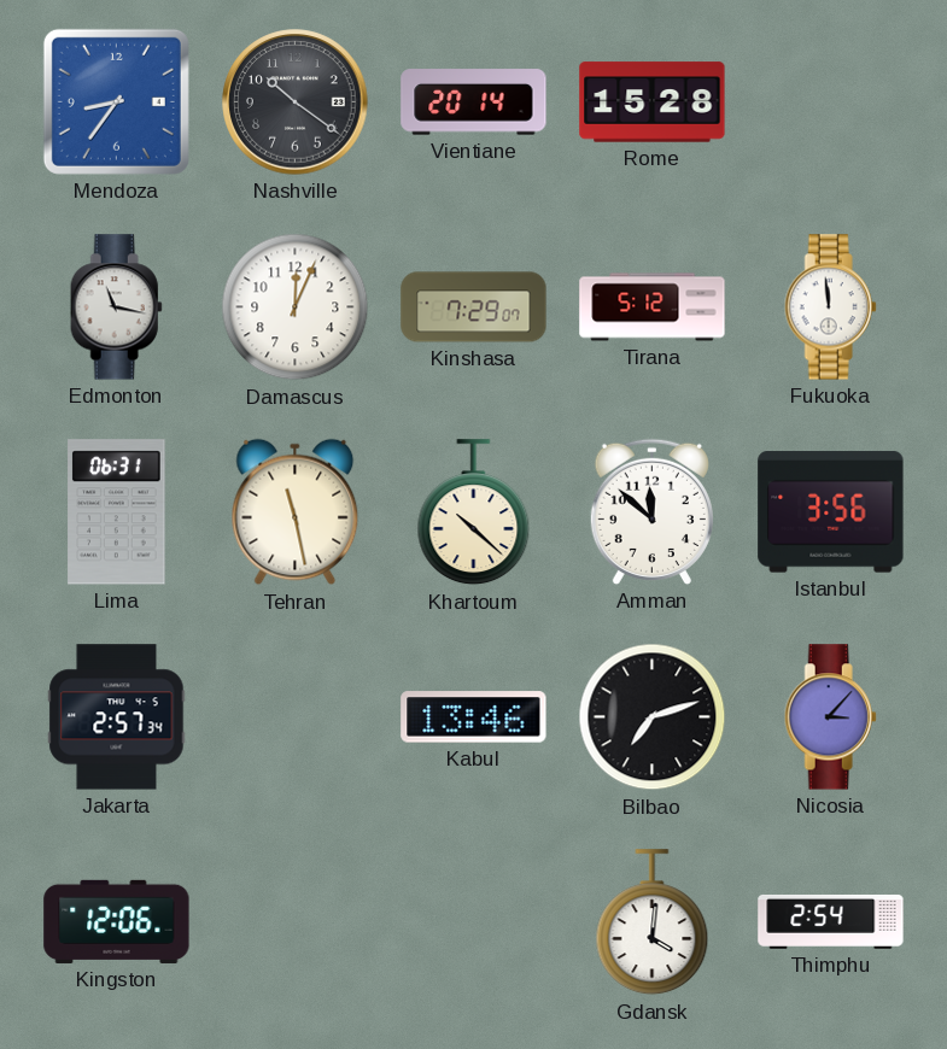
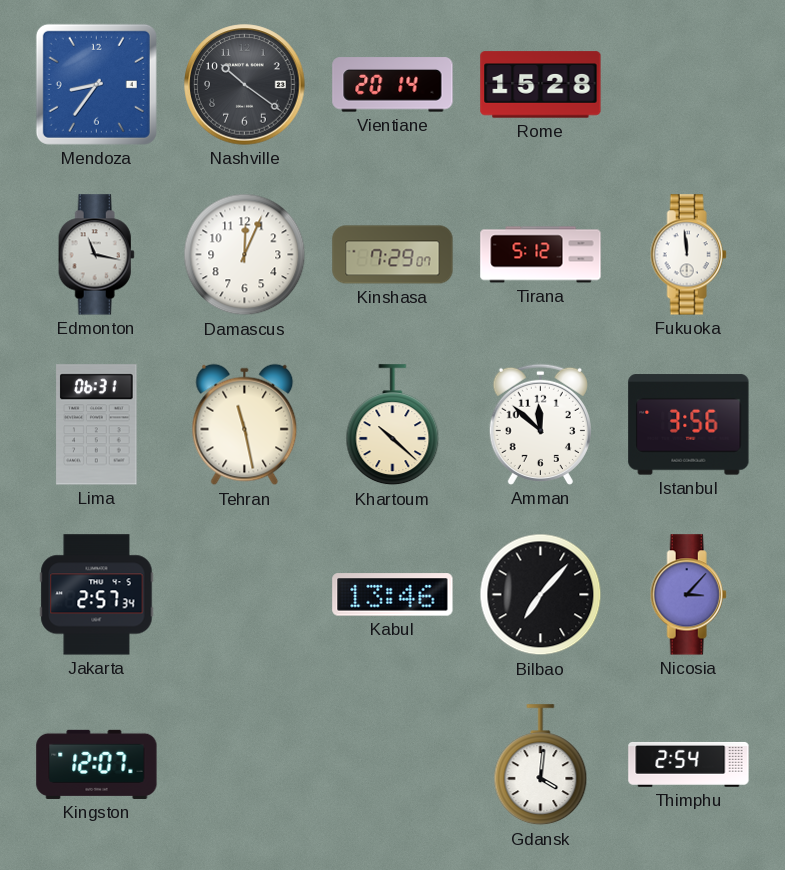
Bilbao: 7:12 -> 7:07 (541, 595)
Kingston: 12:06 -> 12:07 (97, 764)
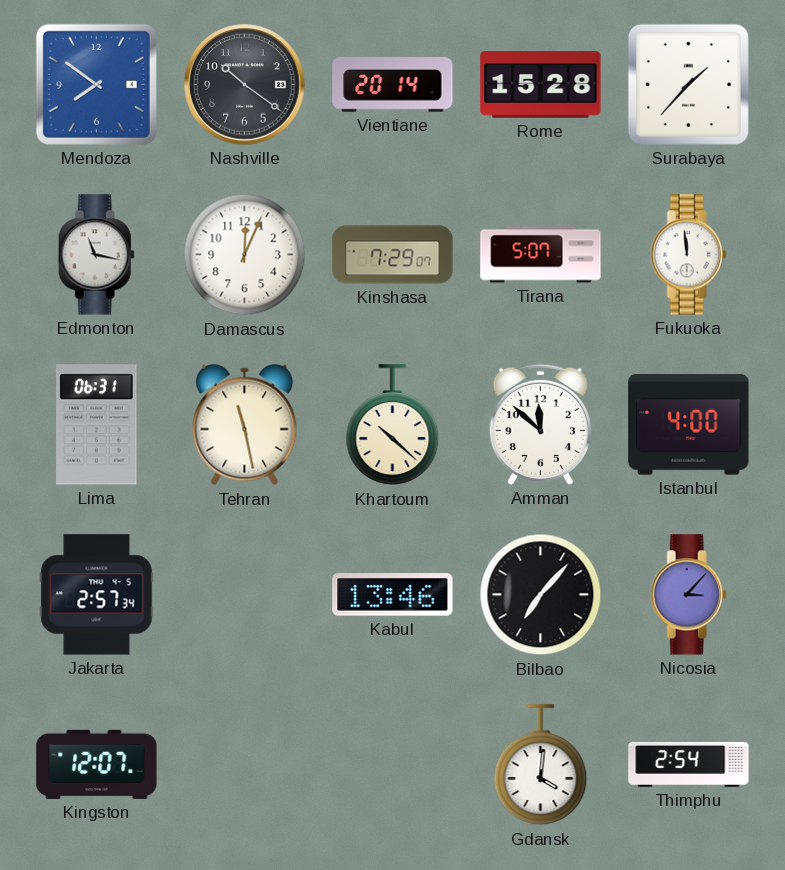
Mendoza: 8:36 -> 7:51 (96, 84)
Surabaya: none -> 1:37 (688, 84)
Tirana: 5:12 -> 5:07 (541, 255)
Istanbul: 3:56 -> 4:00 (689, 425)
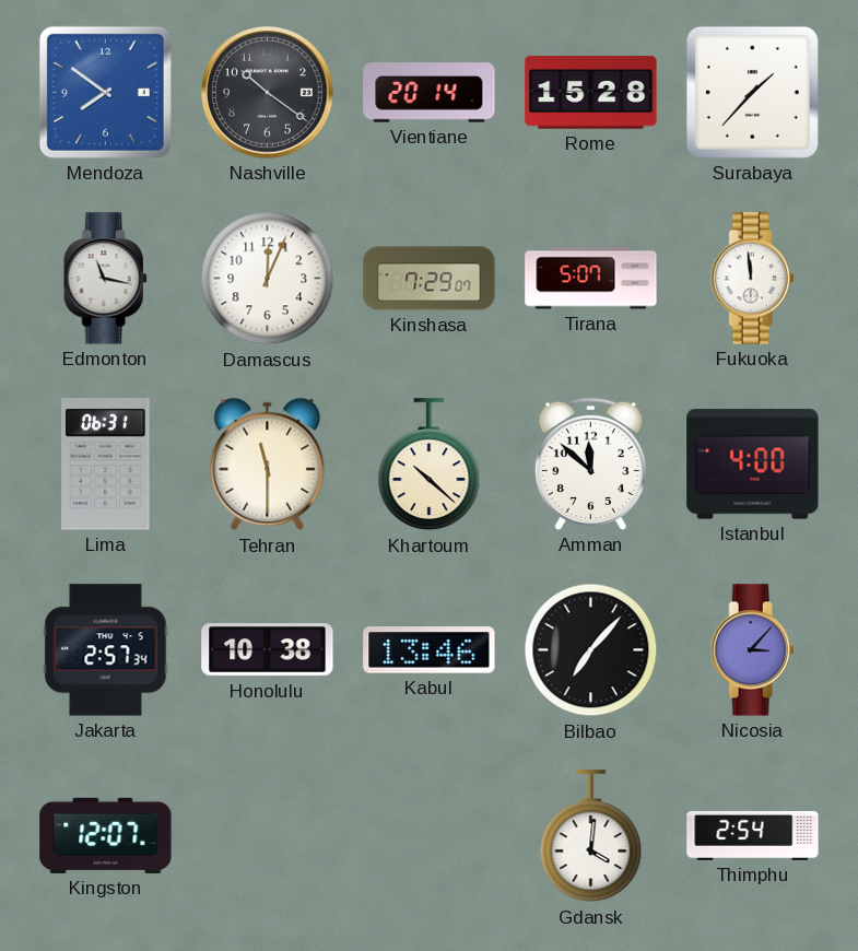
Tehran: 11:28 -> 11:30 (268, 465)
Honolulu: none -> 10:38 (268, 650)
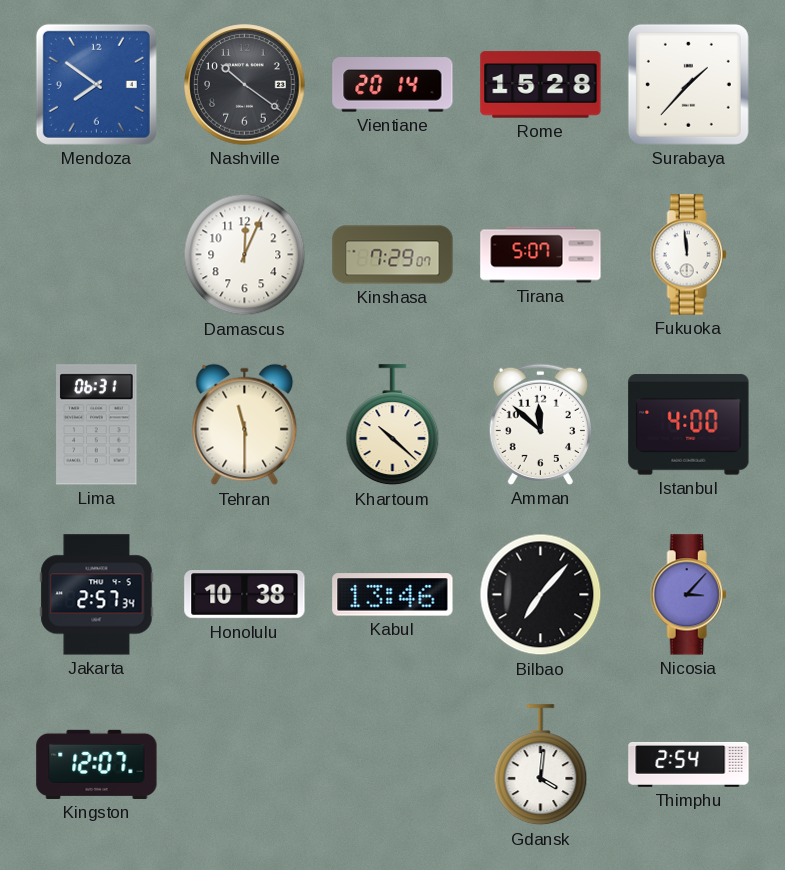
Edmonton: 11:17 -> none (105, 279)
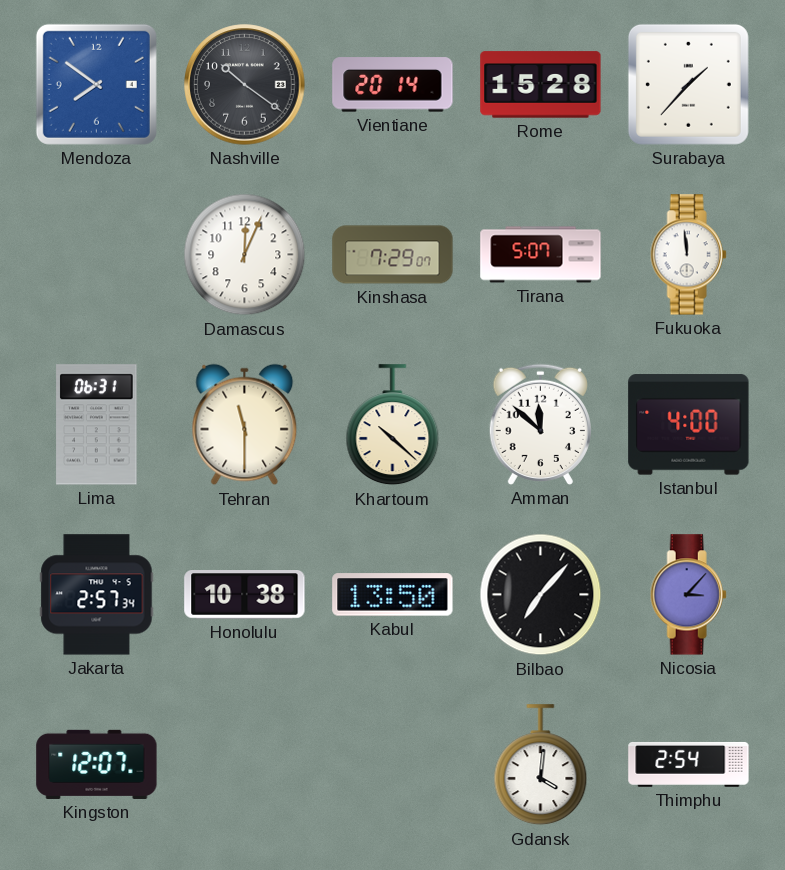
Kabul: 13:46 -> 13:50 (393, 595)
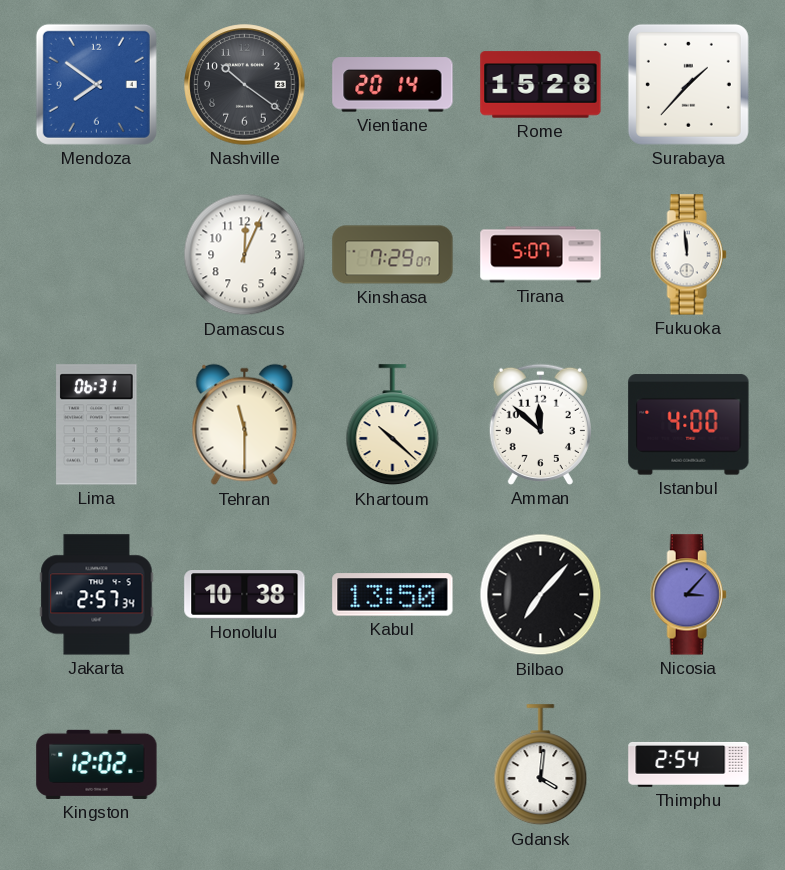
Kingston: 12:07 -> 12:02 (97, 764)
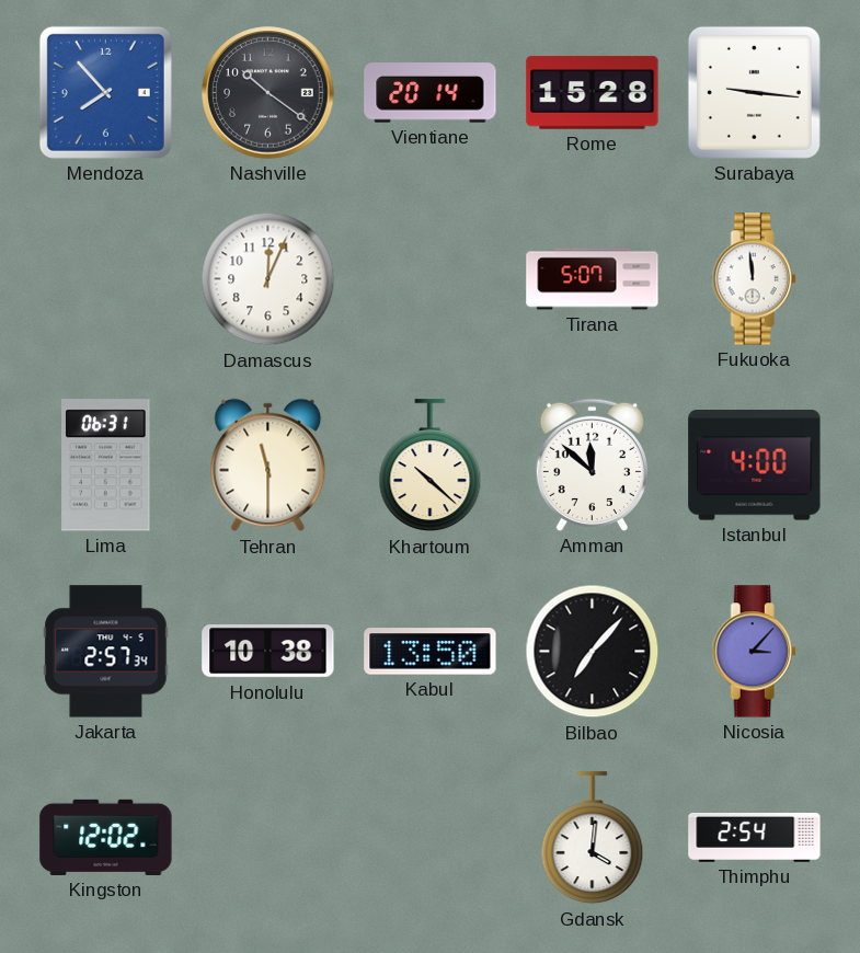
Mendoza: 7:51 -> 7:53 (105, 92)
Surabaya: 1:37 -> 9:16 (754, 92)
Kinshasa: 7:29 -> none (393, 255)
